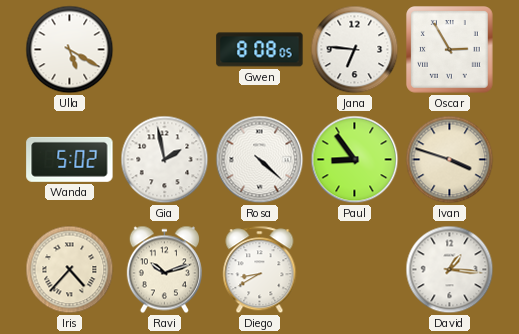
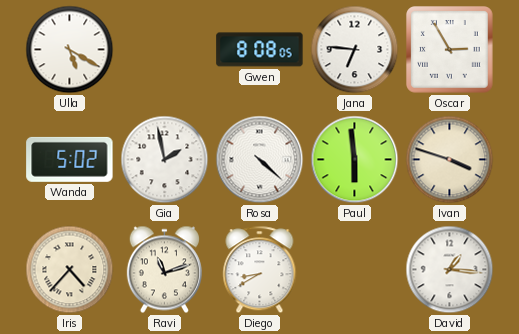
Paul: 8:54 -> 5:59 (355, 160)
Ravi: 10:12 -> 11:12 (164, 270)
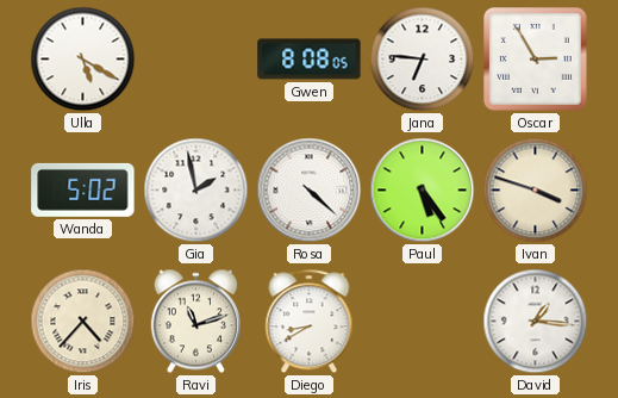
Paul: 5:59 -> 5:24 (423, 191)
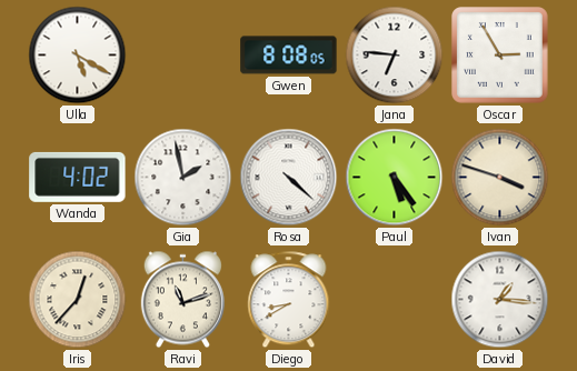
Wanda: 5:02 -> 4:02 (78, 177)
Iris: 4:37 -> 12:37 (78, 300)
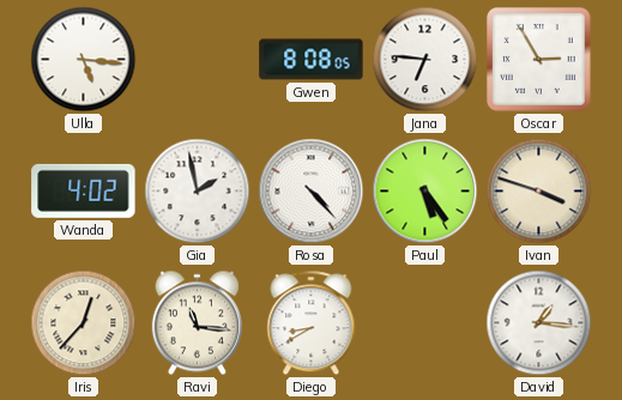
Ulla: 5:20 -> 5:16 (84, 60)
Rosa: 4:22 -> 4:23 (312, 192)
Ravi: 11:12 -> 11:16 (197, 323)
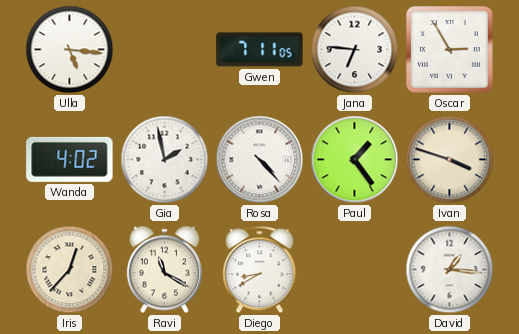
Gwen: 8:08 -> 7:11 (260, 50)
Paul: 5:24 -> 1:24 (355, 160)
Ravi: 11:16 -> 11:20 (164, 270)
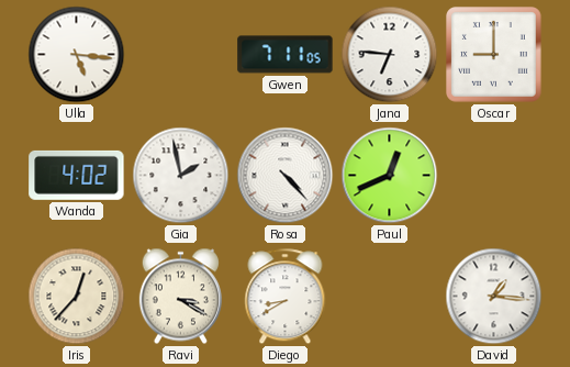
Oscar: 2:55 -> 9:00 (494, 55)
Paul: 1:24 -> 12:41 (390, 176)
Ivan: 3:48 -> none (450, 160)
Ravi: 11:20 -> 3:20 (180, 297)
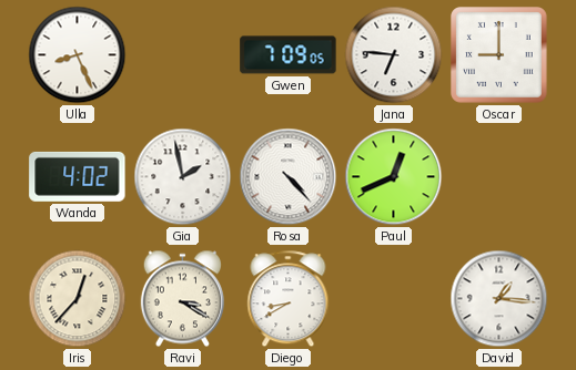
Ulla: 5:16 -> 8:26 (78, 55)
Gwen: 7:11 -> 7:09 (289, 55)
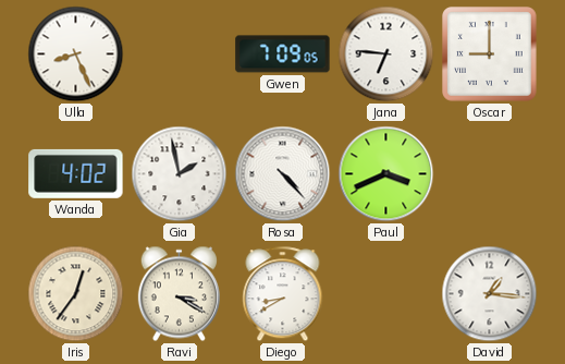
Paul: 12:41 -> 3:41 (386, 174)
Iris: 12:37 -> 12:36 (76, 294)
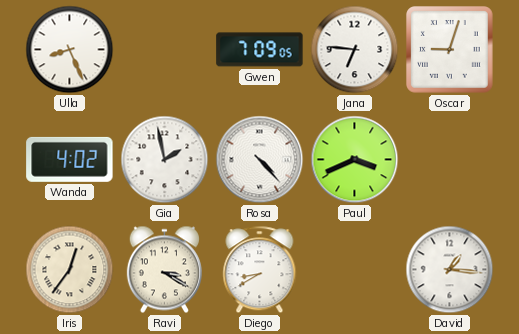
Oscar: 9:00 -> 9:03 (450, 50)
